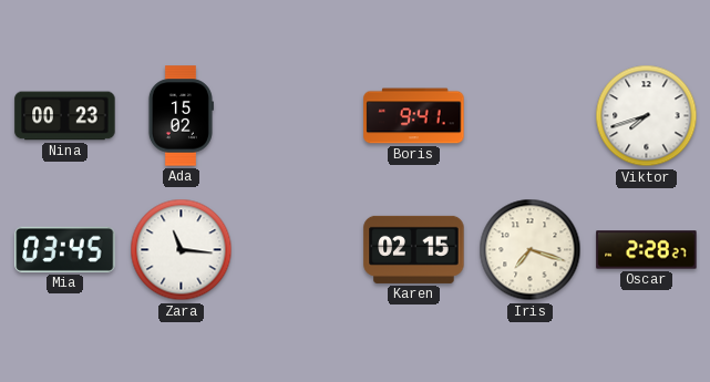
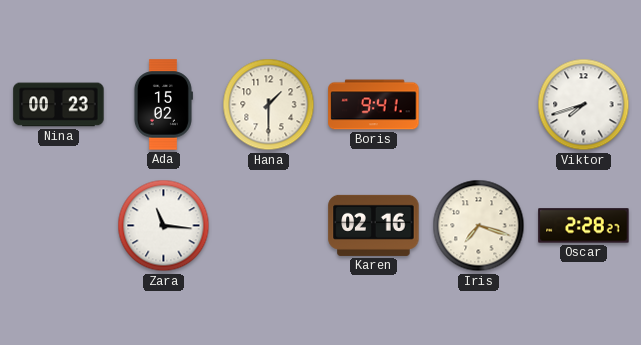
Hana: none -> 1:30 (269, 105)
Mia: 03:45 -> none (65, 249)
Karen: 02:15 -> 02:16 (374, 225)
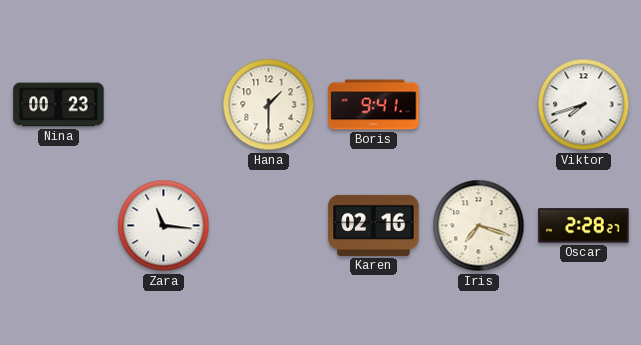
Ada: 15:02 -> none (163, 105)
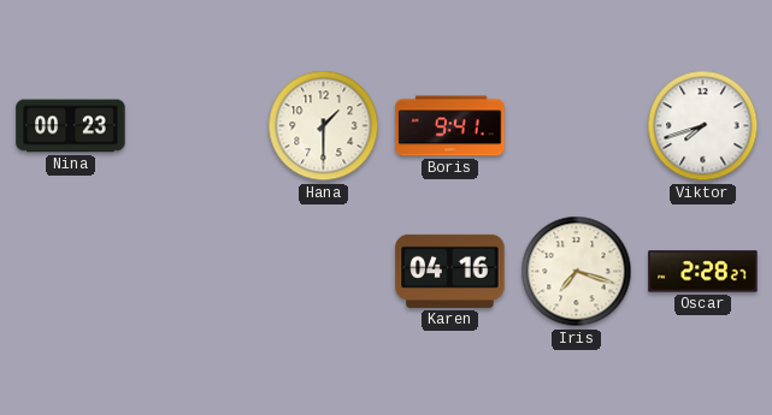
Zara: 11:16 -> none (164, 226)
Karen: 02:16 -> 04:16 (450, 271)
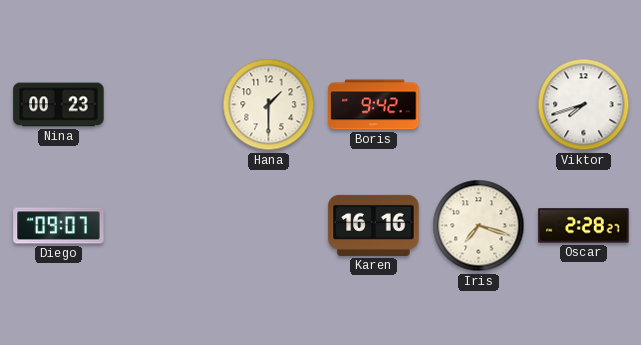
Boris: 9:41 -> 9:42 (374, 105)
Diego: none -> 09:07 (59, 226)
Karen: 04:16 -> 16:16 (374, 225)
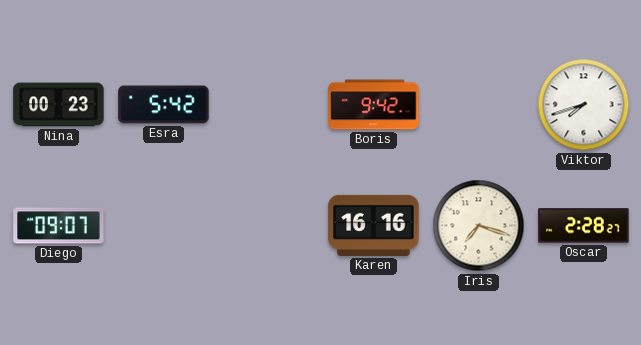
Esra: none -> 5:42 (164, 105)
Hana: 1:30 -> none (269, 105)
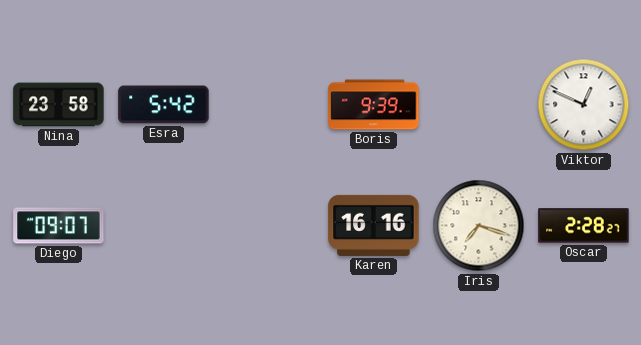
Nina: 00:23 -> 23:58 (59, 105)
Boris: 9:42 -> 9:39 (374, 105)
Viktor: 7:42 -> 12:49 (584, 105)
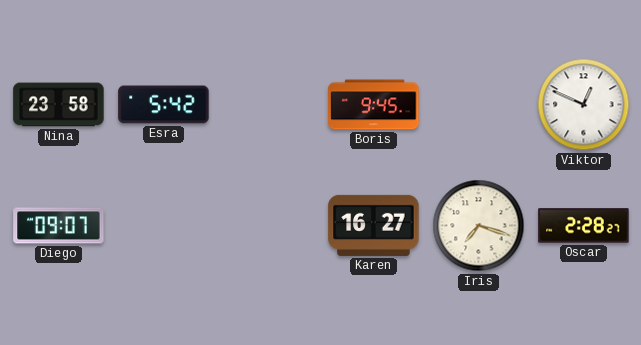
Boris: 9:39 -> 9:45 (374, 105)
Karen: 16:16 -> 16:27 (374, 225)
